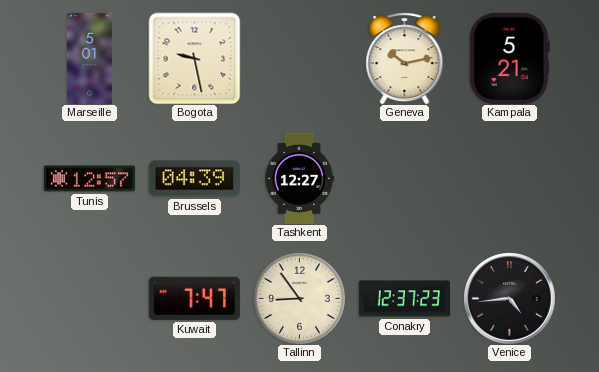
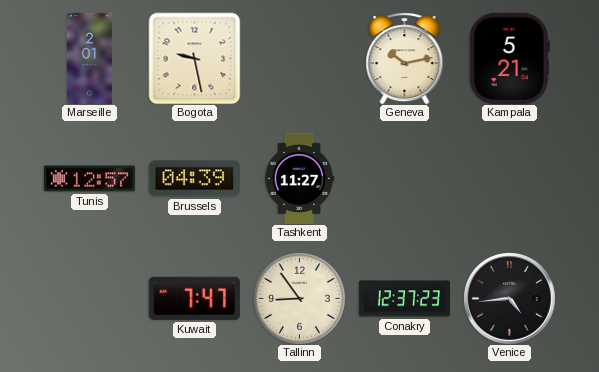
Marseille: 5:01 -> 2:01 (90, 58)
Tashkent: 12:27 -> 11:27 (299, 178)
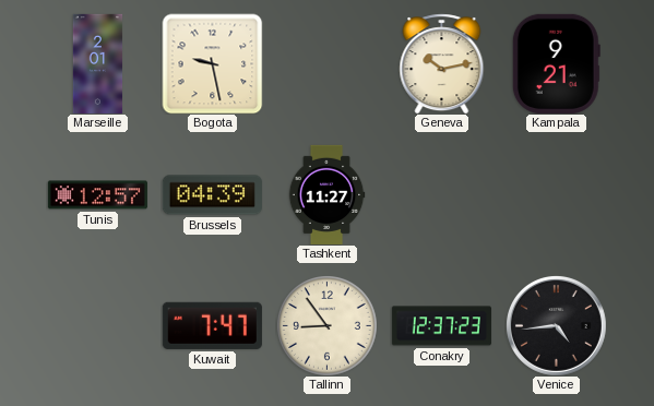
Kampala: 5:21 -> 9:21 (556, 63)
